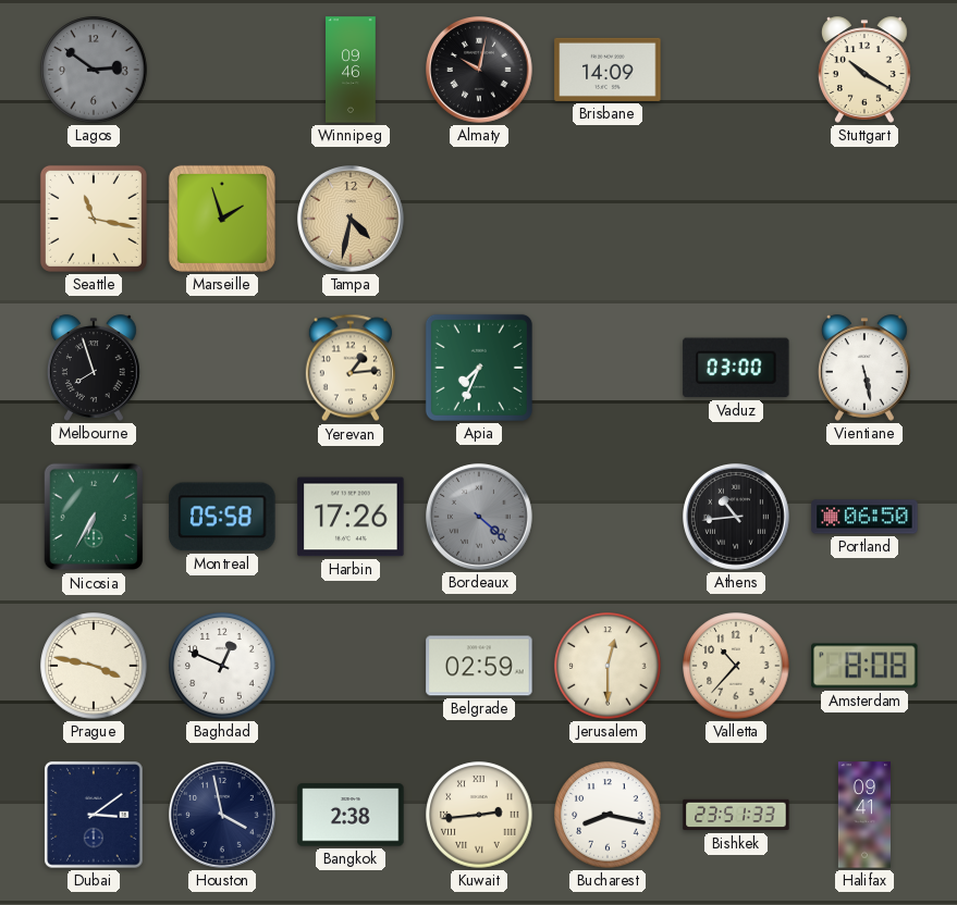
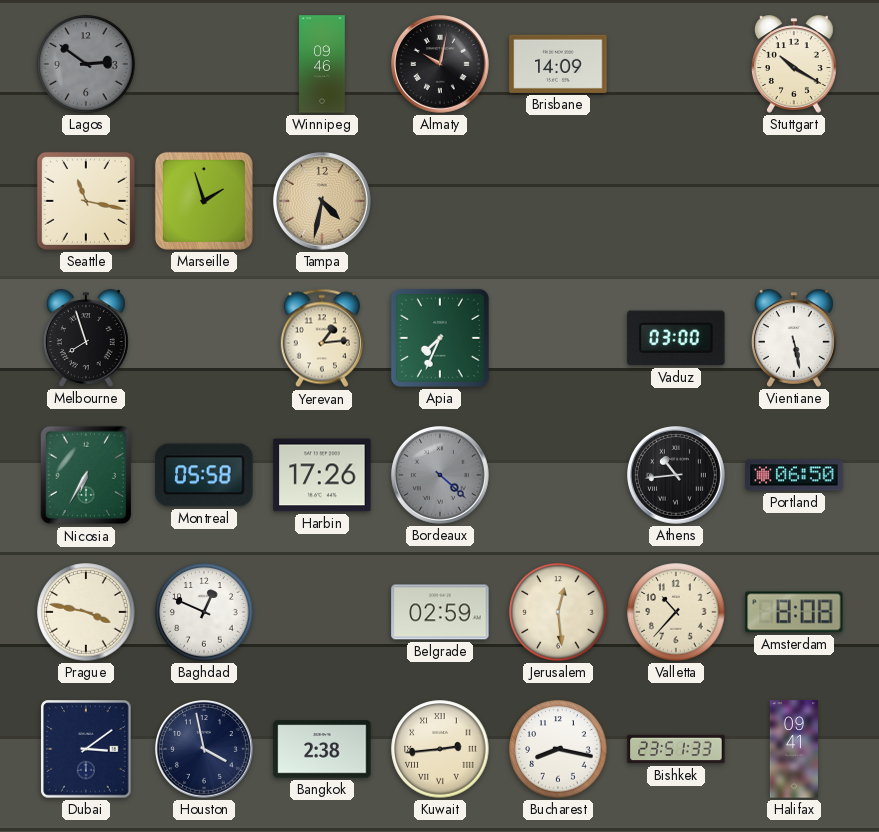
Jerusalem: 12:30 -> 12:29 (558, 612)
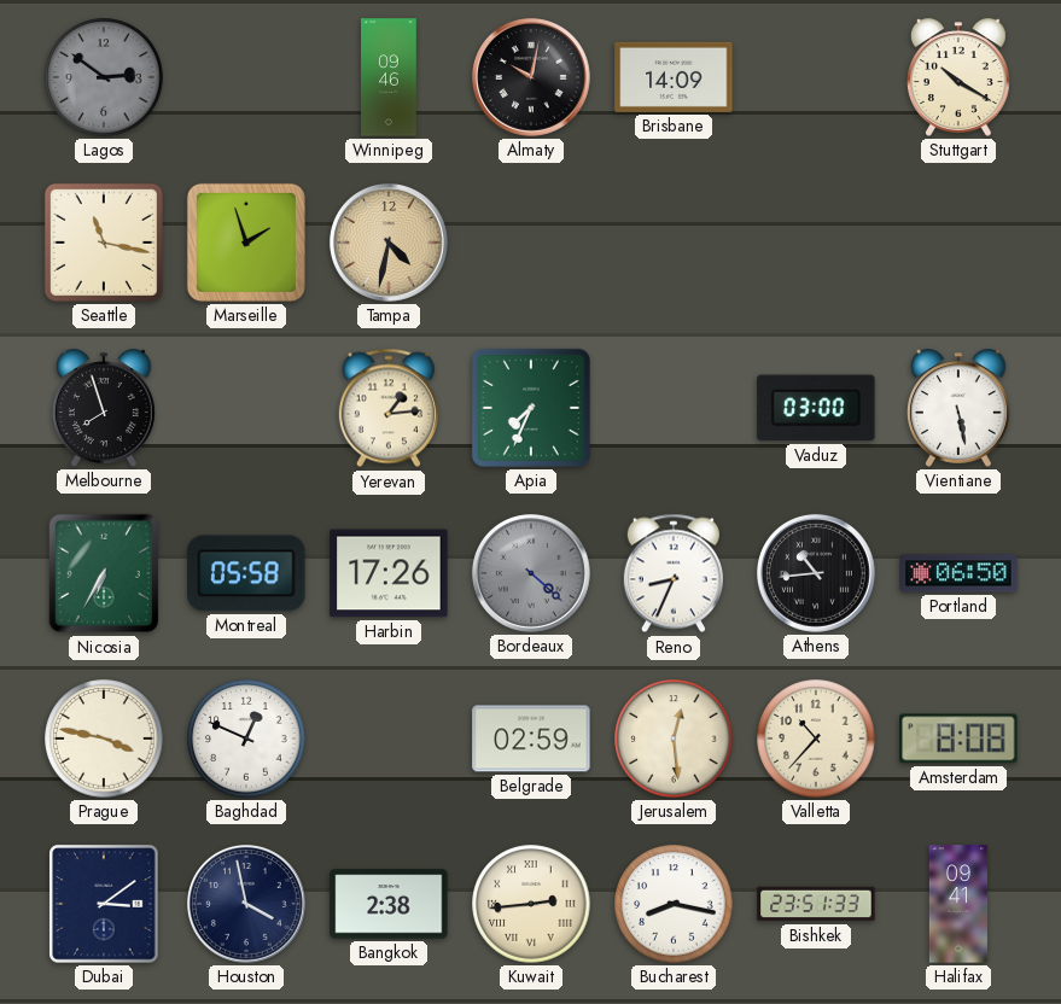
Reno: none -> 8:34 (674, 573)
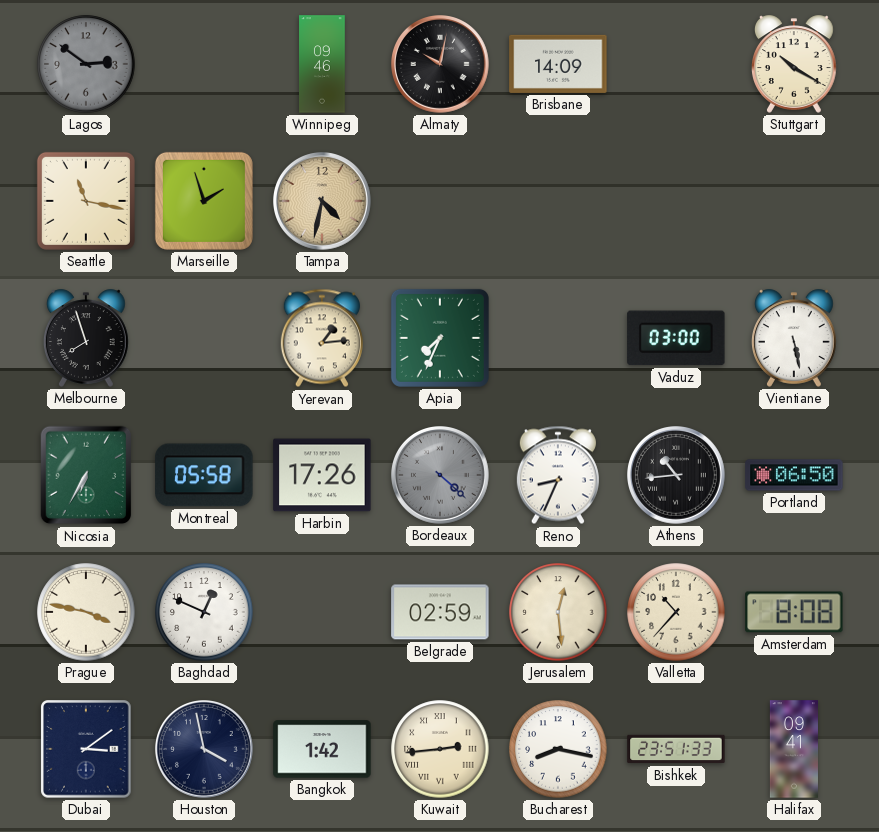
Bangkok: 2:38 -> 1:42 (322, 749)
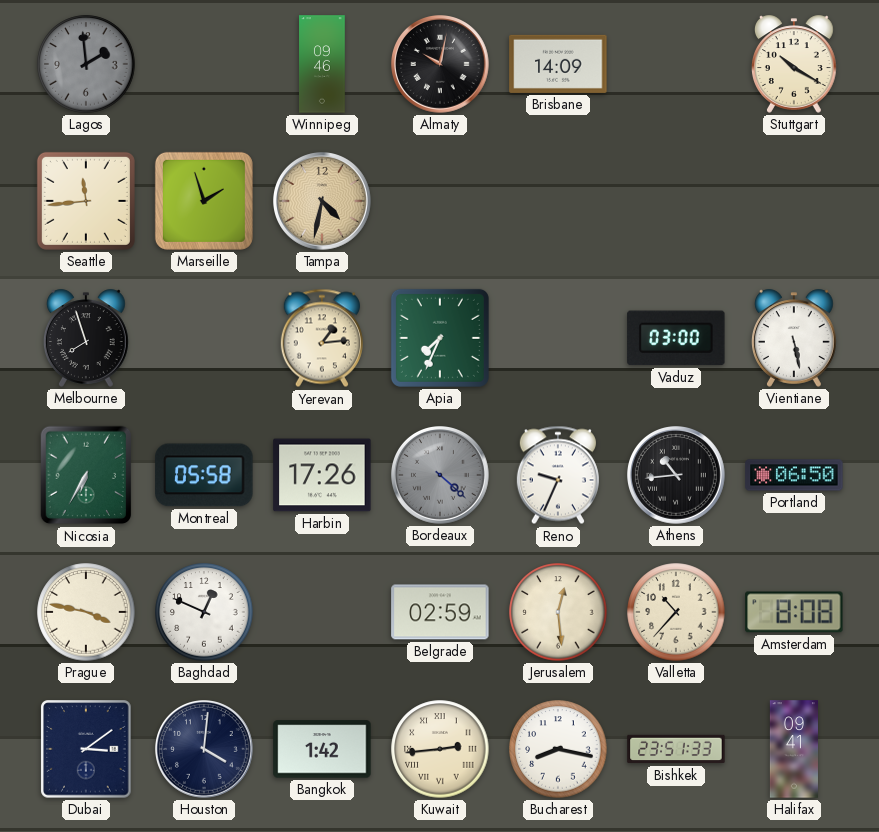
Lagos: 2:51 -> 1:59 (86, 64)
Seattle: 11:17 -> 11:44 (86, 201)
Reno: 8:34 -> 9:34 (558, 475)
Houston: 3:58 -> 4:01 (205, 750)
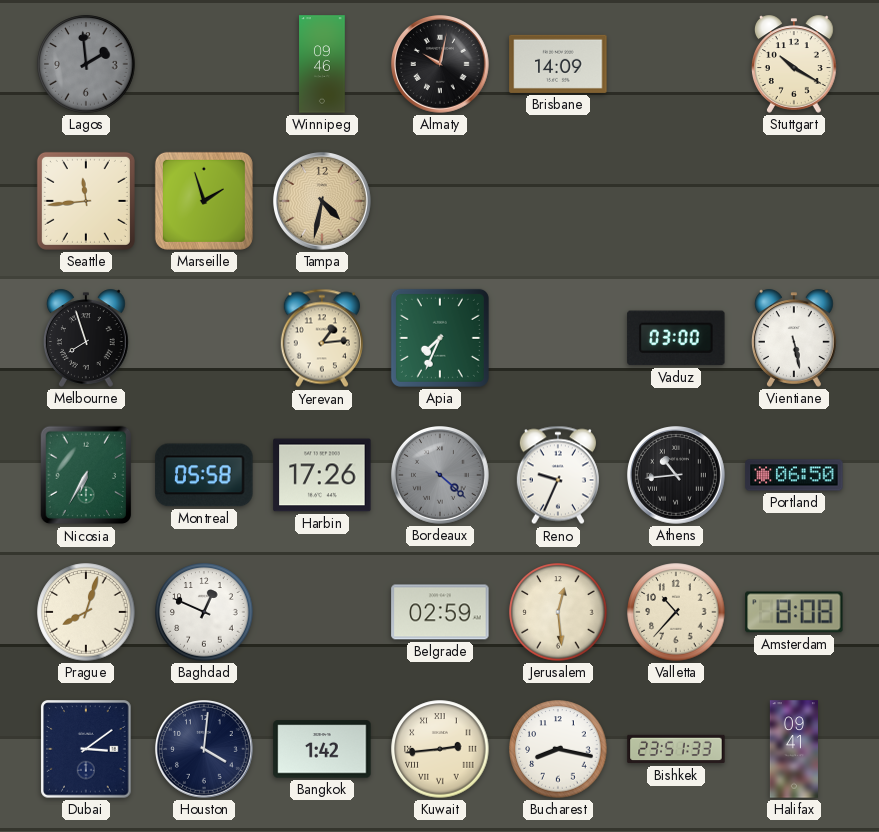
Prague: 3:47 -> 8:03 (86, 612)
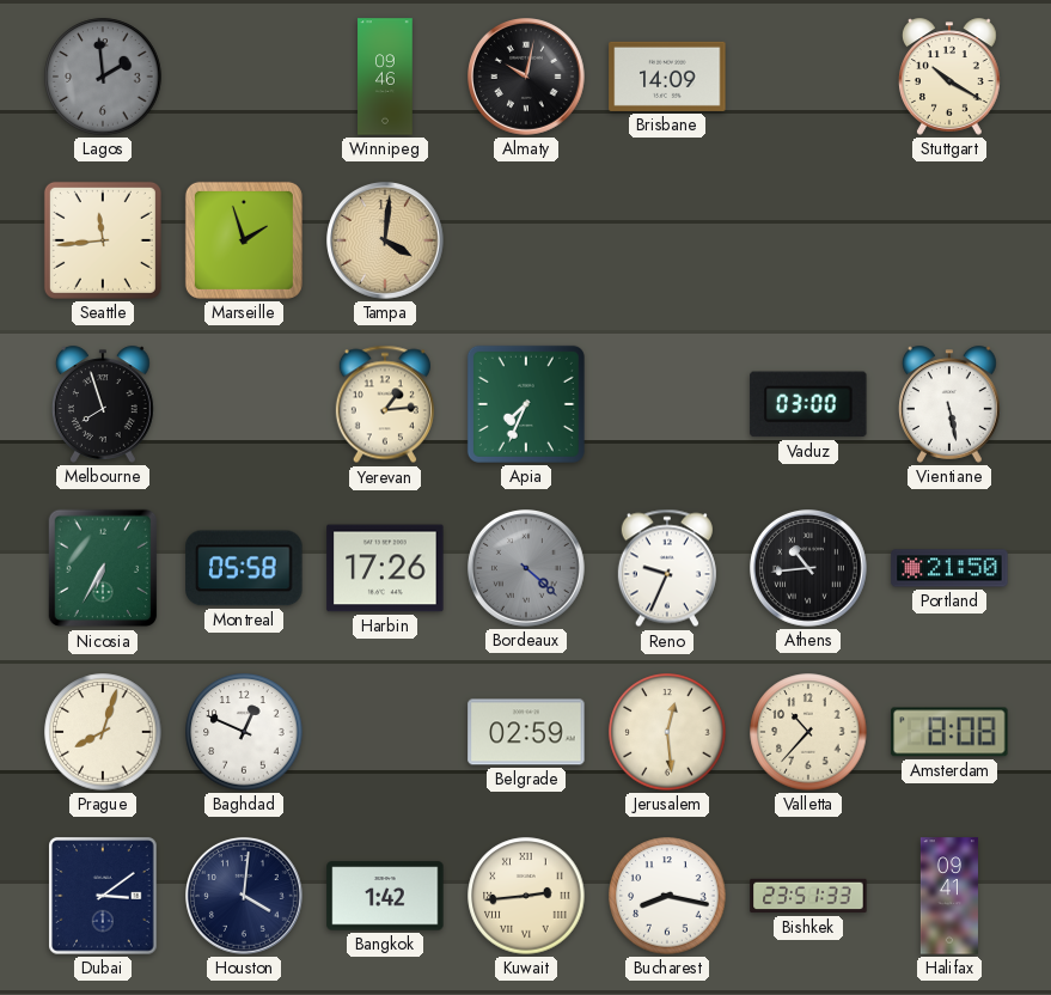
Tampa: 4:32 -> 4:01 (386, 242)
Portland: 06:50 -> 21:50 (949, 568)
